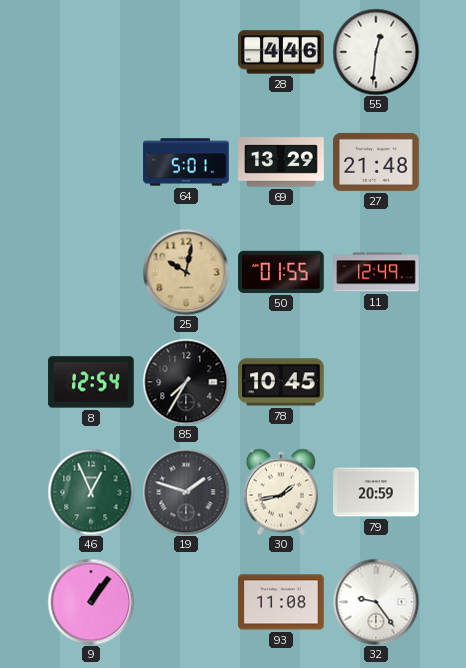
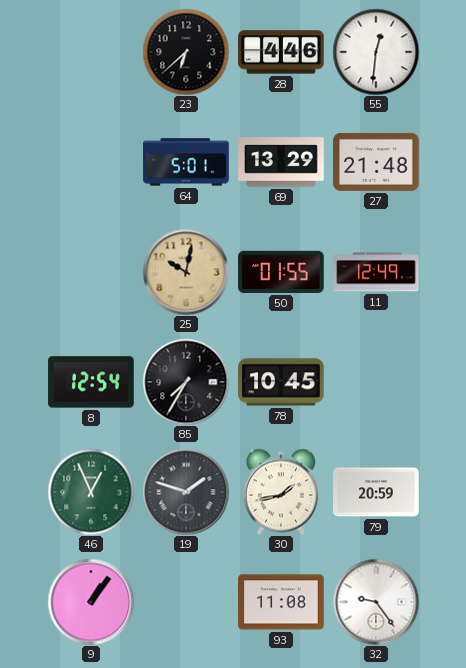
23: none -> 6:38 (186, 52)
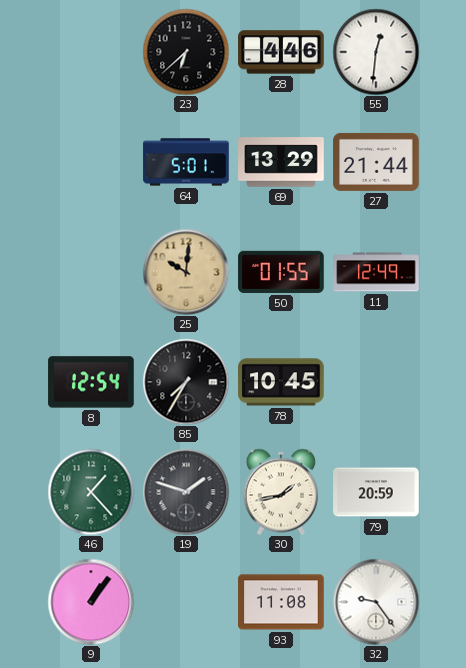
27: 21:48 -> 21:44 (376, 162)
25: 10:02 -> 10:01 (186, 272)
46: 12:56 -> 1:23 (91, 492)
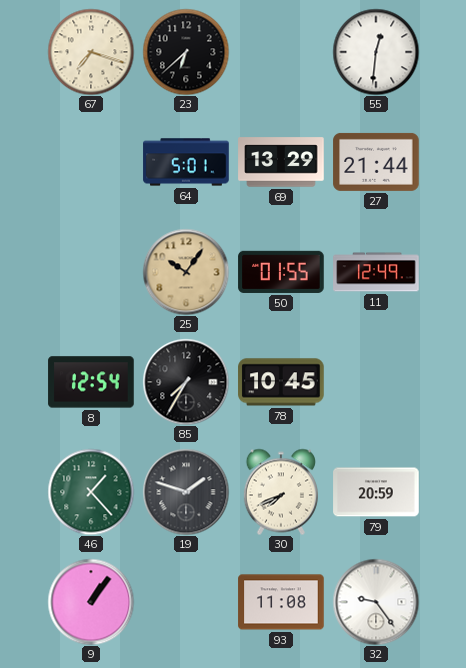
67: none -> 7:18 (91, 52)
28: 4:46 -> none (281, 52)
25: 10:01 -> 10:06 (186, 272)
30: 1:43 -> 7:41 (281, 492)
